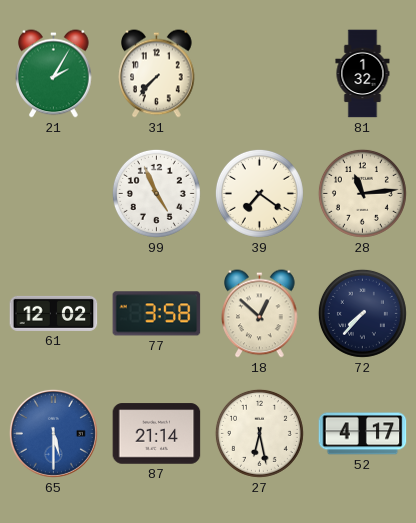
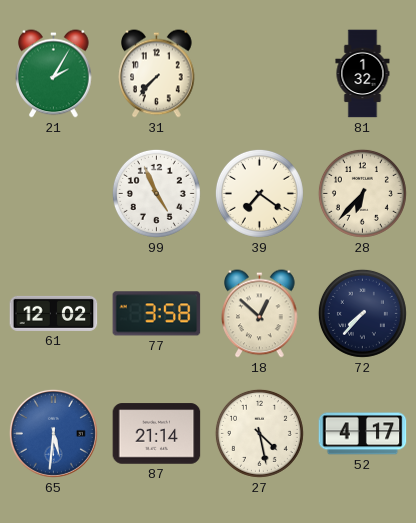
28: 11:14 -> 6:37 (362, 193)
65: 5:30 -> 5:31 (53, 433)
27: 6:28 -> 4:28 (259, 433)
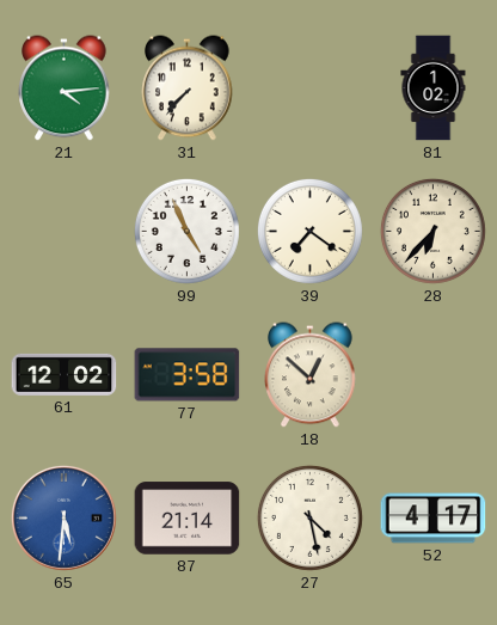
21: 2:05 -> 4:14 (65, 88)
81: 1:32 -> 1:02 (434, 88)
72: 7:37 -> none (362, 313)
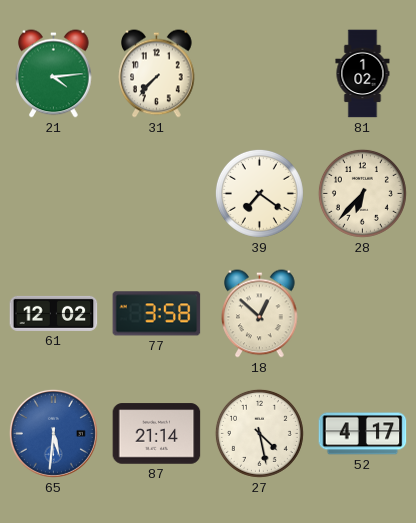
99: 4:56 -> none (186, 231)
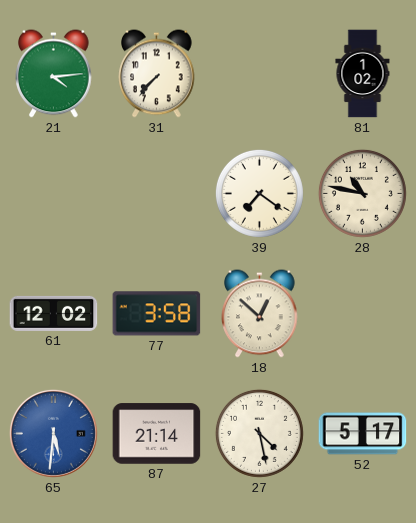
28: 6:37 -> 10:47 (362, 193)
52: 4:17 -> 5:17 (363, 434)
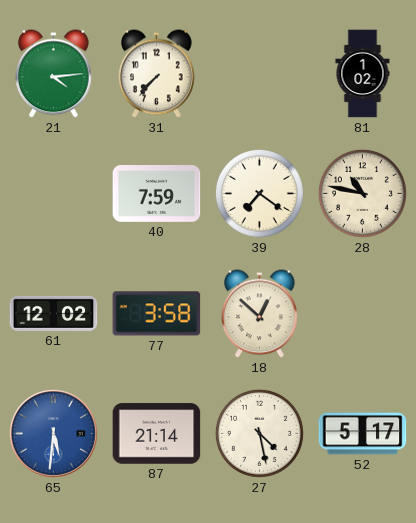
40: none -> 7:59 (157, 194)
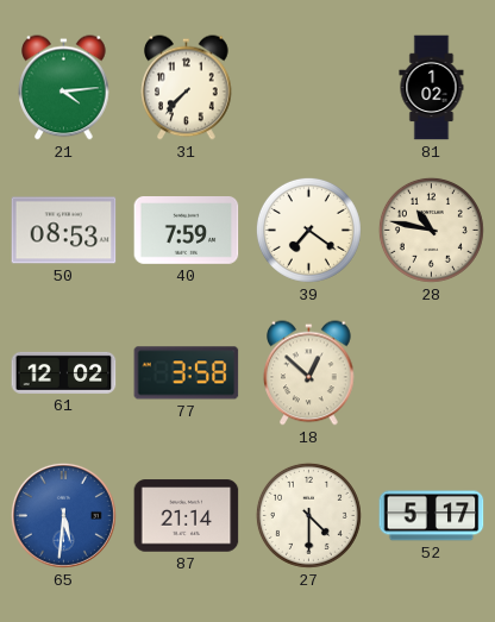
50: none -> 08:53 (64, 231)
27: 4:28 -> 4:30 (308, 515)
